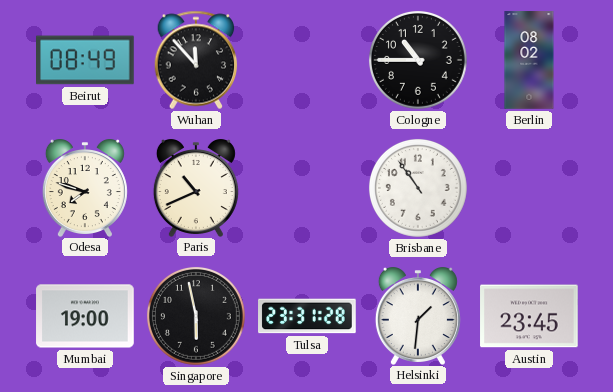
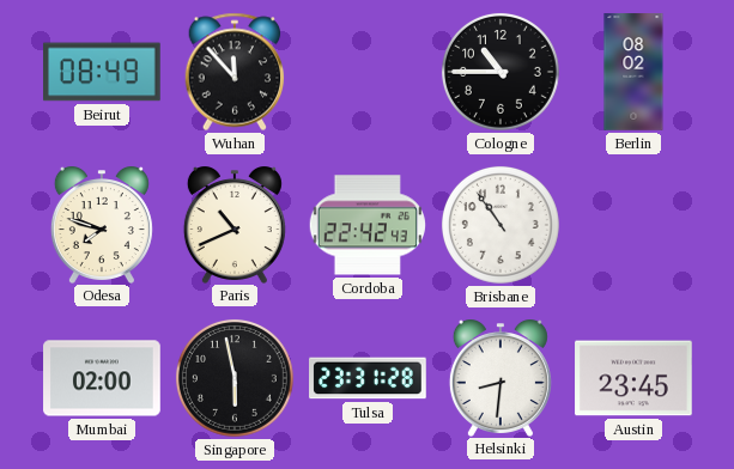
Cordoba: none -> 22:42 (368, 225)
Mumbai: 19:00 -> 02:00 (102, 378)
Helsinki: 1:31 -> 8:31 (501, 378)
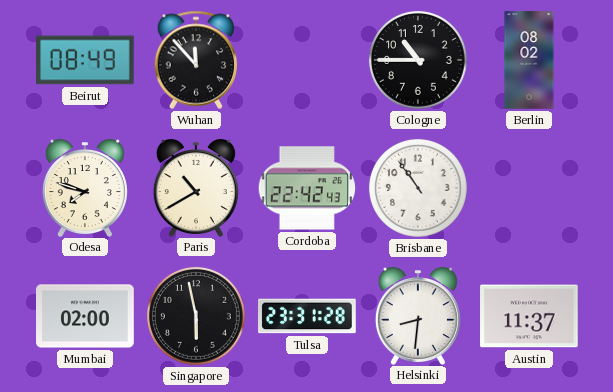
Paris: 10:41 -> 10:40 (196, 188)
Austin: 23:45 -> 11:37 (529, 316)
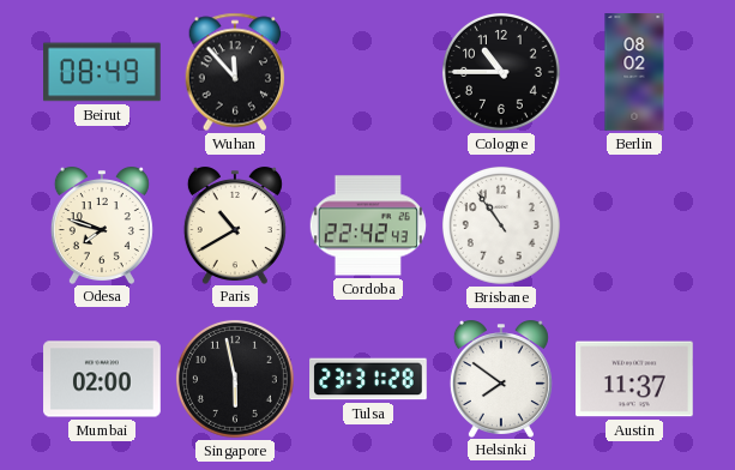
Helsinki: 8:31 -> 7:51 (501, 379)
